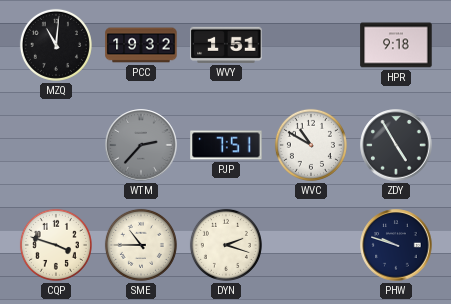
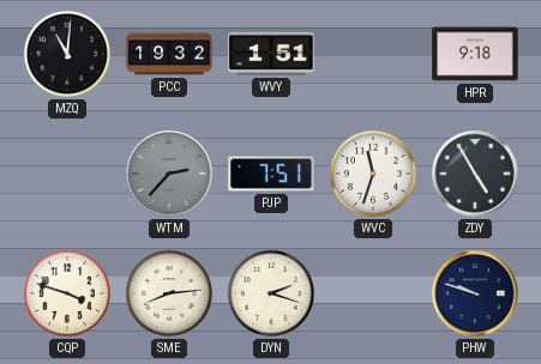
WVC: 10:50 -> 11:33 (373, 174)
SME: 10:45 -> 8:14 (169, 293)
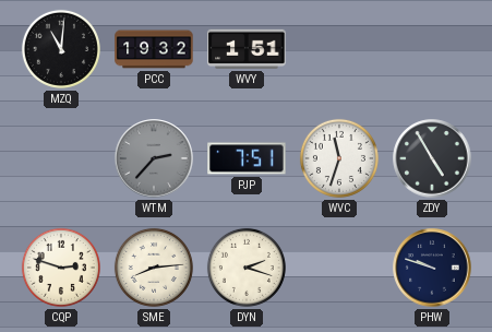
HPR: 9:18 -> none (475, 54)
CQP: 3:48 -> 2:48 (61, 268)
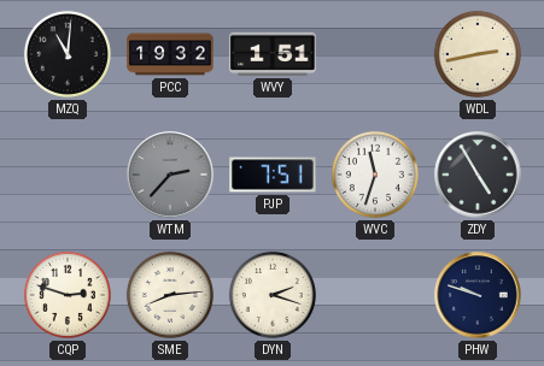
WDL: none -> 2:43 (478, 54)
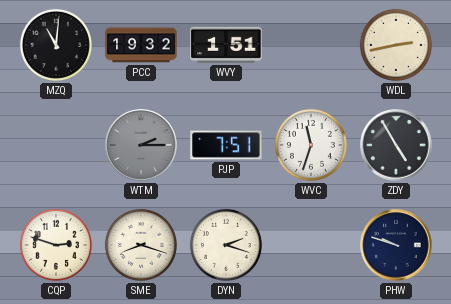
WTM: 2:37 -> 2:15 (141, 145)
SME: 8:14 -> 8:18 (141, 245)
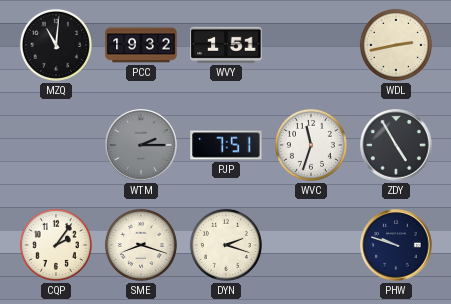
CQP: 2:48 -> 2:06 (56, 245)
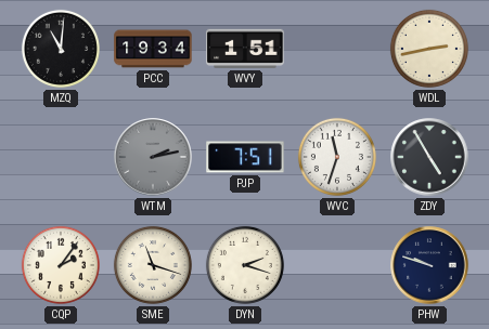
PCC: 19:32 -> 19:34 (153, 49)
WTM: 2:15 -> 2:13 (153, 157)
SME: 8:18 -> 11:18 (153, 265)
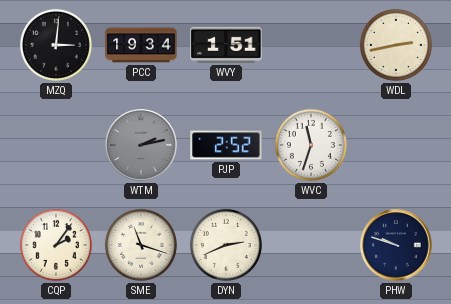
MZQ: 11:01 -> 3:01 (56, 45)
PJP: 7:51 -> 2:52 (226, 145)
ZDY: 4:55 -> none (429, 157)
DYN: 2:18 -> 2:41 (226, 245)
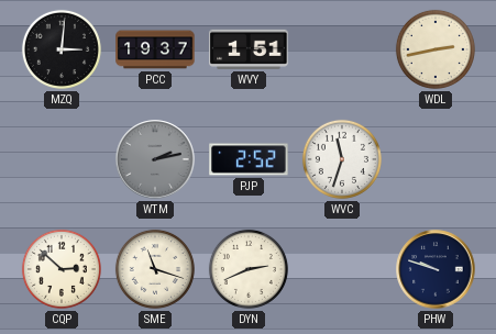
PCC: 19:34 -> 19:37 (155, 49)
CQP: 2:06 -> 2:52 (62, 269)
